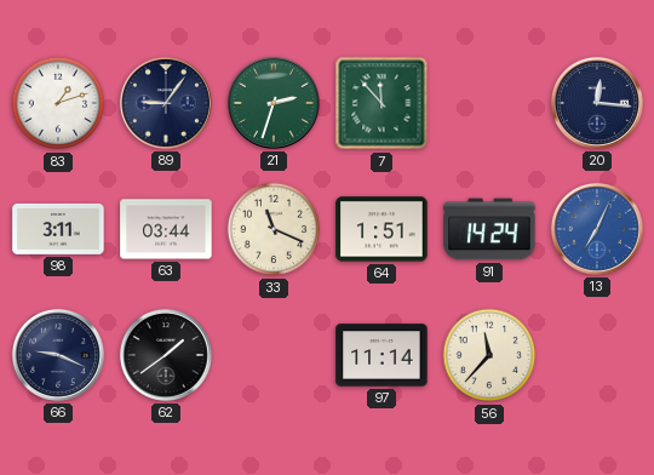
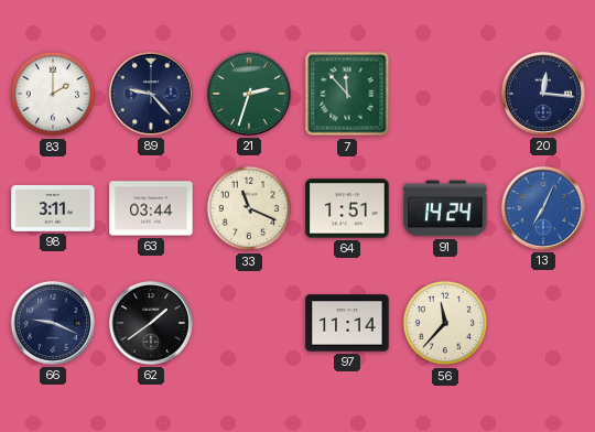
83: 1:12 -> 2:00 (53, 94)
89: 9:06 -> 9:23 (151, 94)
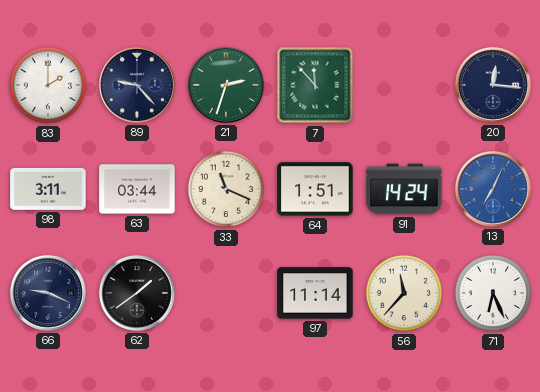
71: none -> 6:26 (493, 293)
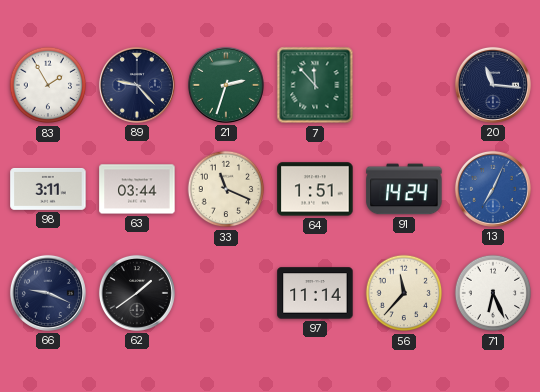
83: 2:00 -> 1:55 (48, 85)
20: 12:16 -> 11:16 (493, 85)
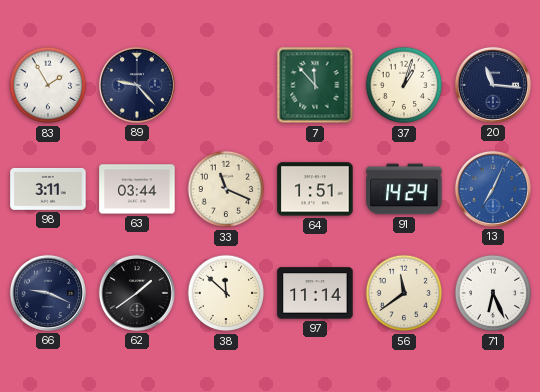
21: 2:33 -> none (226, 85)
37: none -> 1:03 (404, 85)
38: none -> 11:52 (226, 293)
56: 11:37 -> 11:39 (404, 293)
